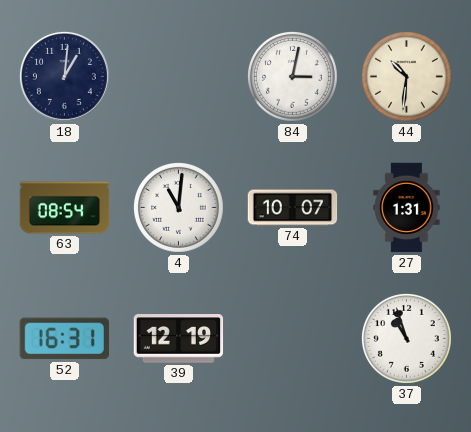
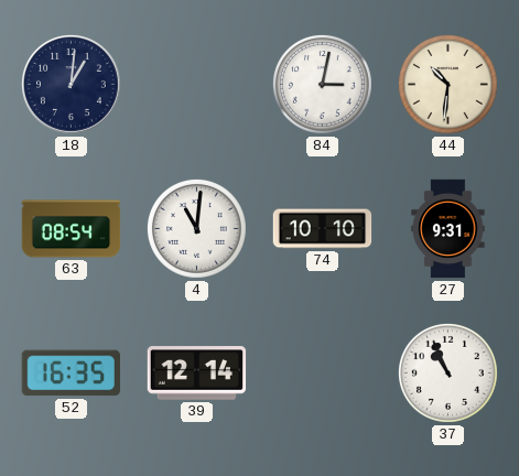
74: 10:07 -> 10:10 (323, 229)
27: 1:31 -> 9:31 (448, 229)
52: 16:31 -> 16:35 (71, 374)
39: 12:19 -> 12:14 (197, 374)
37: 10:57 -> 10:56 (448, 374)
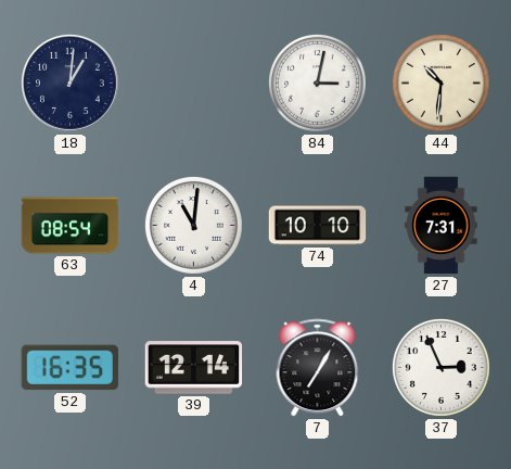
27: 9:31 -> 7:31 (442, 226)
7: none -> 7:05 (318, 368)
37: 10:56 -> 2:56 (442, 368)
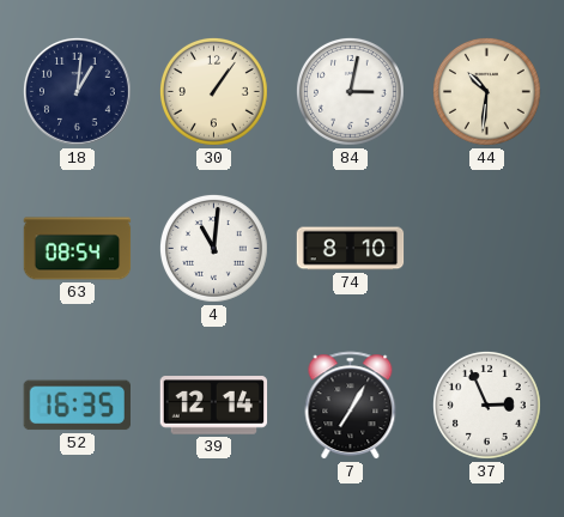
30: none -> 1:06 (214, 92)
74: 10:10 -> 8:10 (351, 249)
27: 7:31 -> none (442, 226)
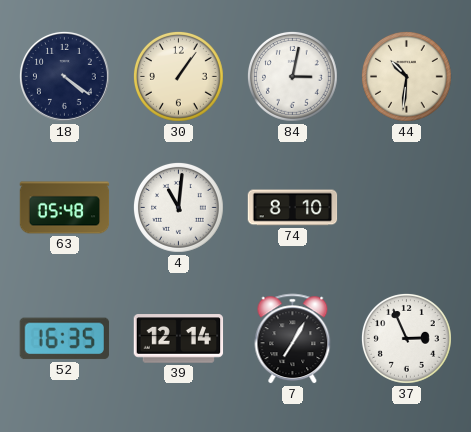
18: 1:01 -> 4:21 (64, 76)
63: 08:54 -> 05:48 (65, 208)
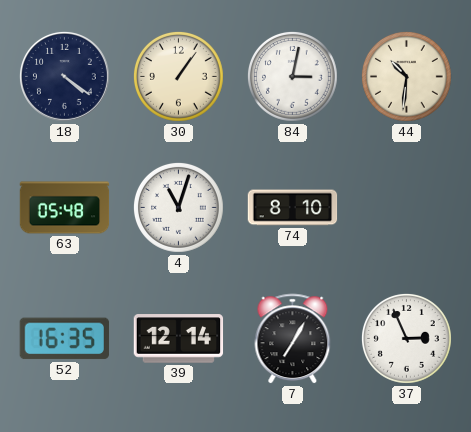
4: 11:01 -> 11:03 (179, 208)
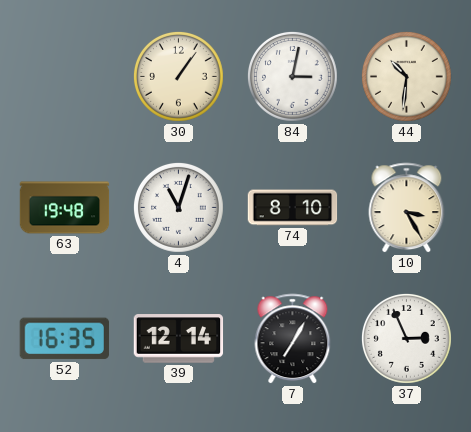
18: 4:21 -> none (64, 76)
63: 05:48 -> 19:48 (65, 208)
10: none -> 3:25 (407, 208)
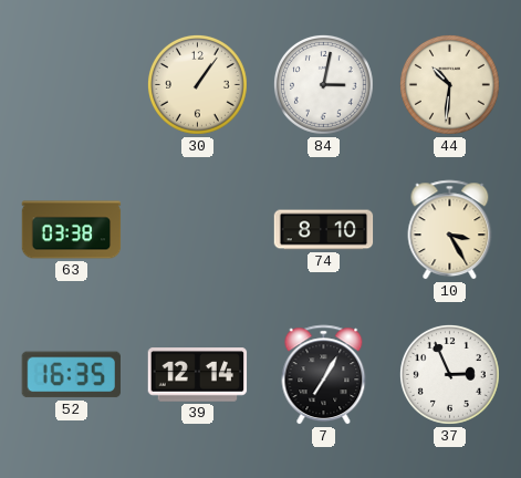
63: 19:48 -> 03:38 (72, 230)
4: 11:03 -> none (179, 208)
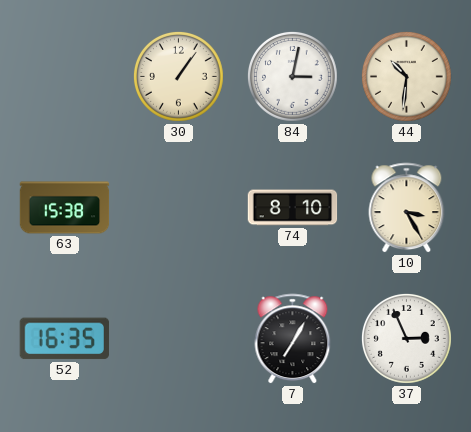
63: 03:38 -> 15:38 (65, 208)
39: 12:14 -> none (198, 375)
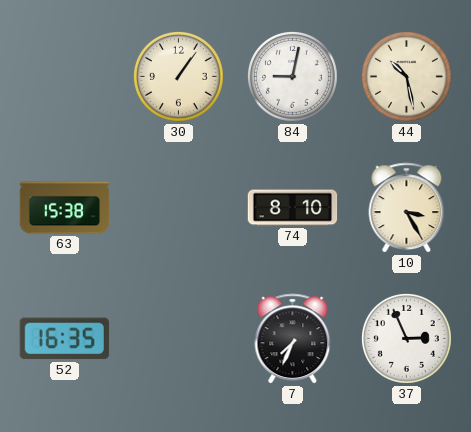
84: 3:02 -> 9:02 (293, 77)
44: 10:31 -> 10:28 (407, 77)
7: 7:05 -> 7:34 (293, 339)
